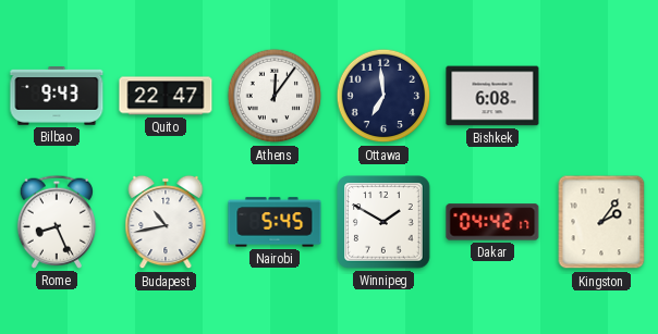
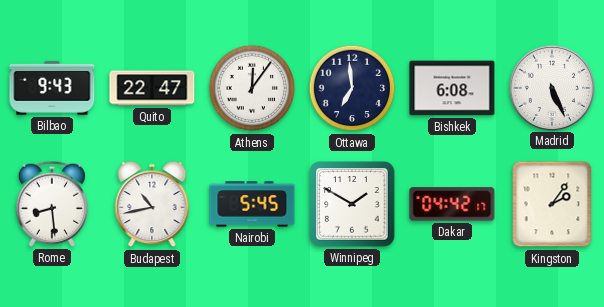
Madrid: none -> 5:26 (551, 87)
Rome: 8:26 -> 8:29 (52, 204)
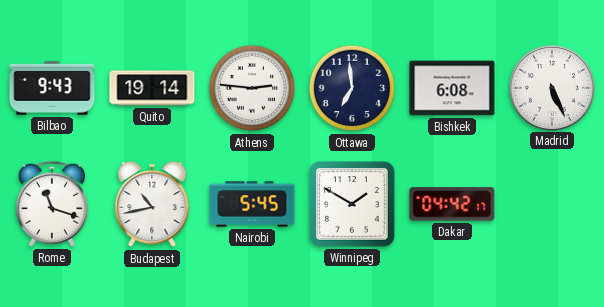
Quito: 22:47 -> 19:14 (152, 88)
Athens: 12:06 -> 2:46 (252, 88)
Rome: 8:29 -> 11:18 (52, 204)
Kingston: 2:06 -> none (552, 204)
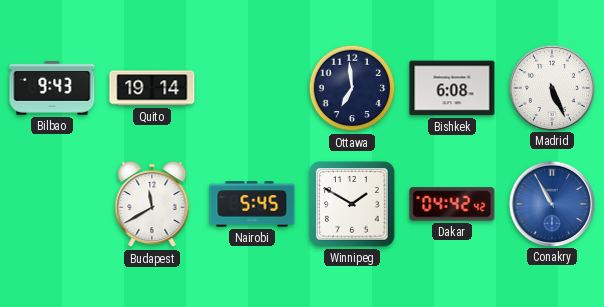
Athens: 2:46 -> none (252, 88)
Rome: 11:18 -> none (52, 204)
Budapest: 10:43 -> 11:40 (152, 204)
Dakar: 04:42:17 -> 04:42:42 (452, 204)
Conakry: none -> 10:55 (551, 203)
